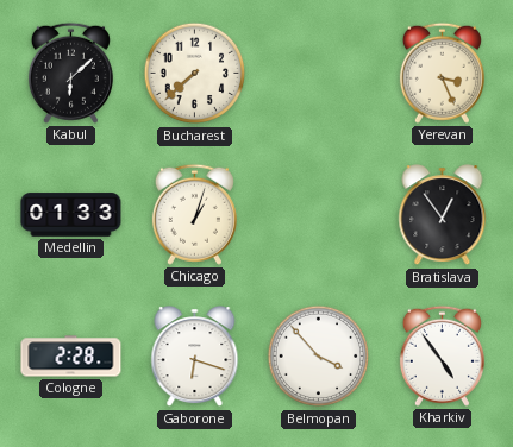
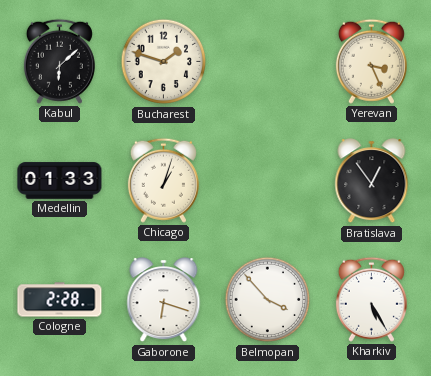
Bucharest: 7:38 -> 1:48 (164, 62)
Kharkiv: 4:54 -> 5:25 (371, 299)
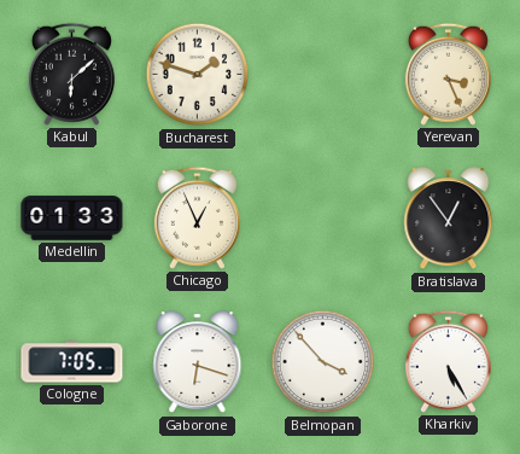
Chicago: 1:03 -> 12:56 (197, 217)
Cologne: 2:28 -> 7:05 (72, 362)
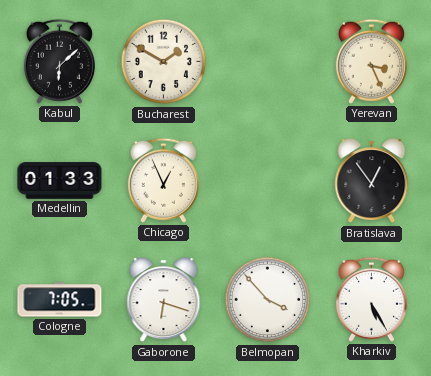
Bucharest: 1:48 -> 1:50 (164, 62)
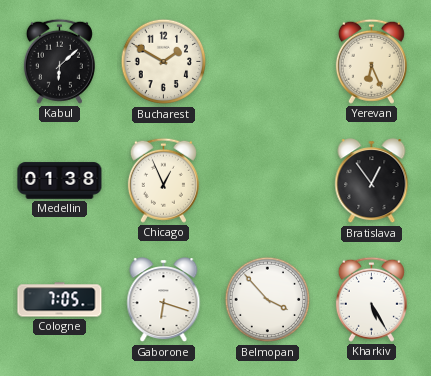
Yerevan: 3:26 -> 6:26 (371, 61)
Medellin: 01:33 -> 01:38 (60, 181)
